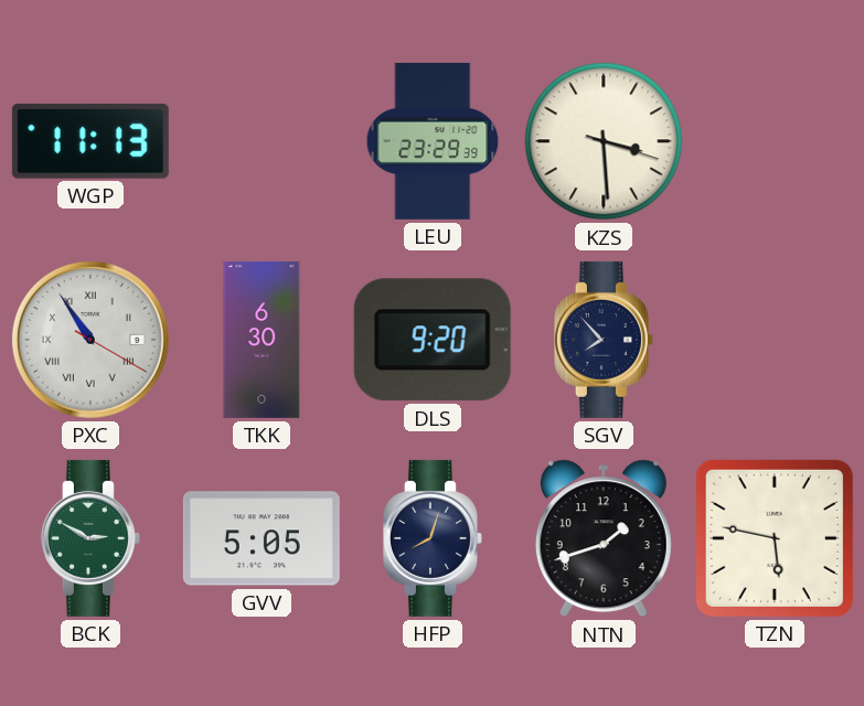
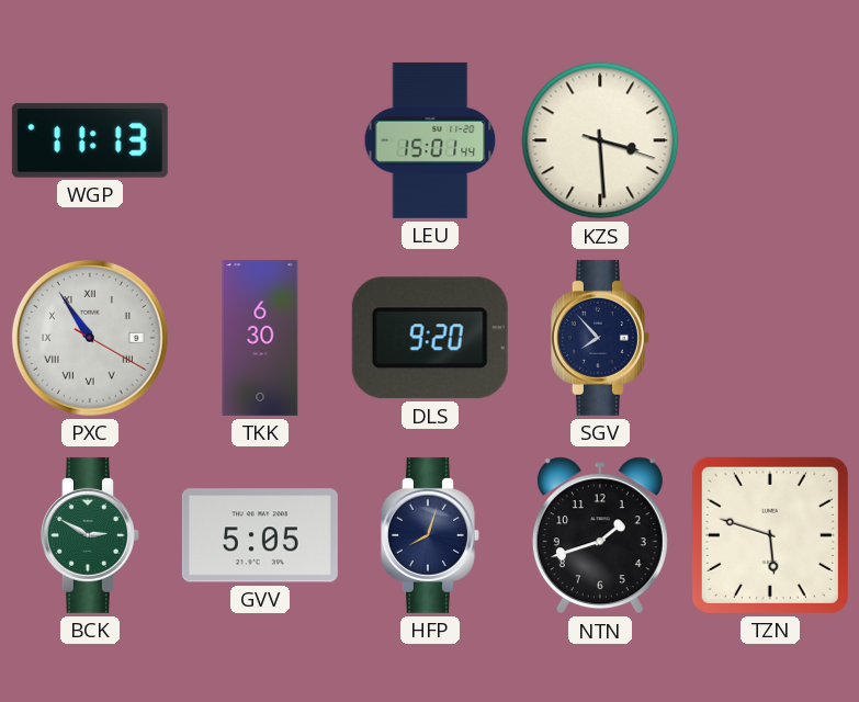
LEU: 23:29 -> 15:01 (430, 140)
TZN: 5:47 -> 5:48 (770, 535)
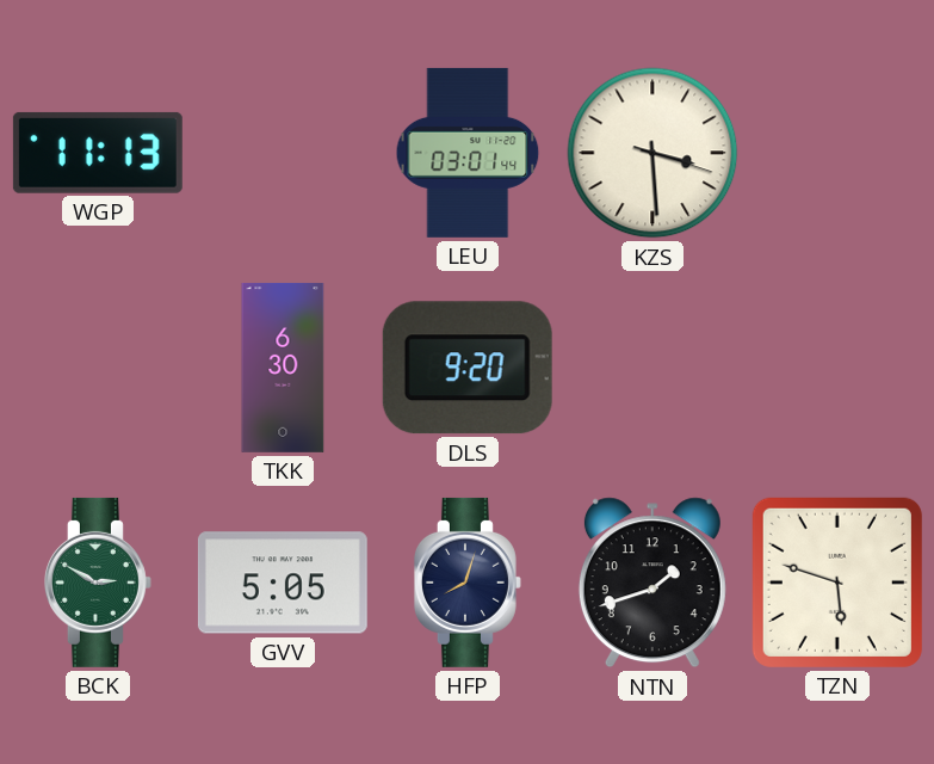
LEU: 15:01 -> 03:01 (468, 153)
PXC: 10:54 -> none (90, 338)
SGV: 7:53 -> none (600, 338)
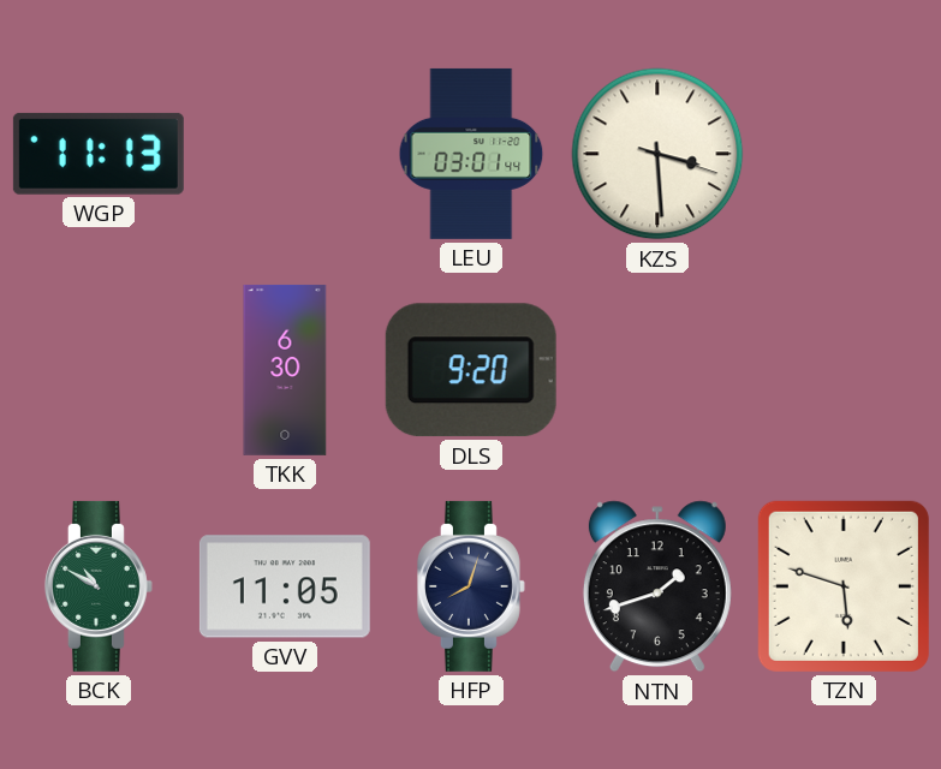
BCK: 2:50 -> 10:50 (99, 586)
GVV: 5:05 -> 11:05 (285, 586)
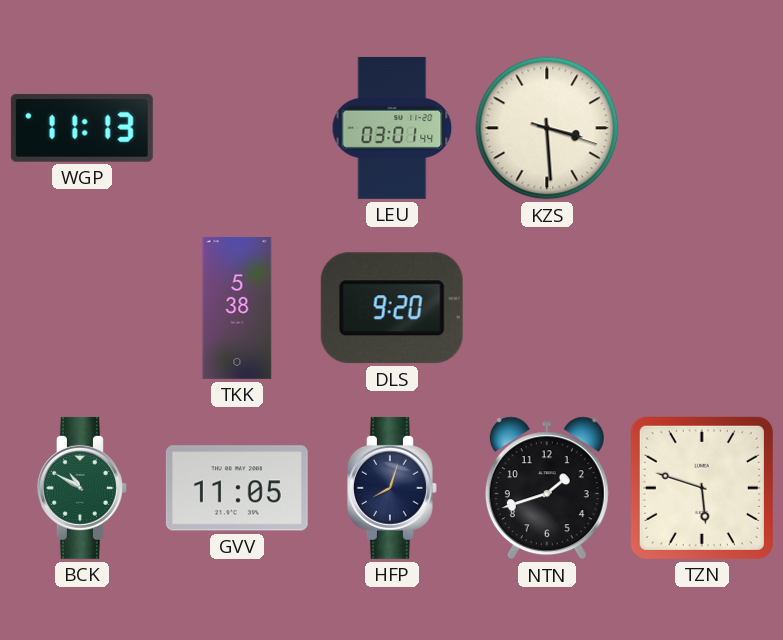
TKK: 6:30 -> 5:38 (237, 308)
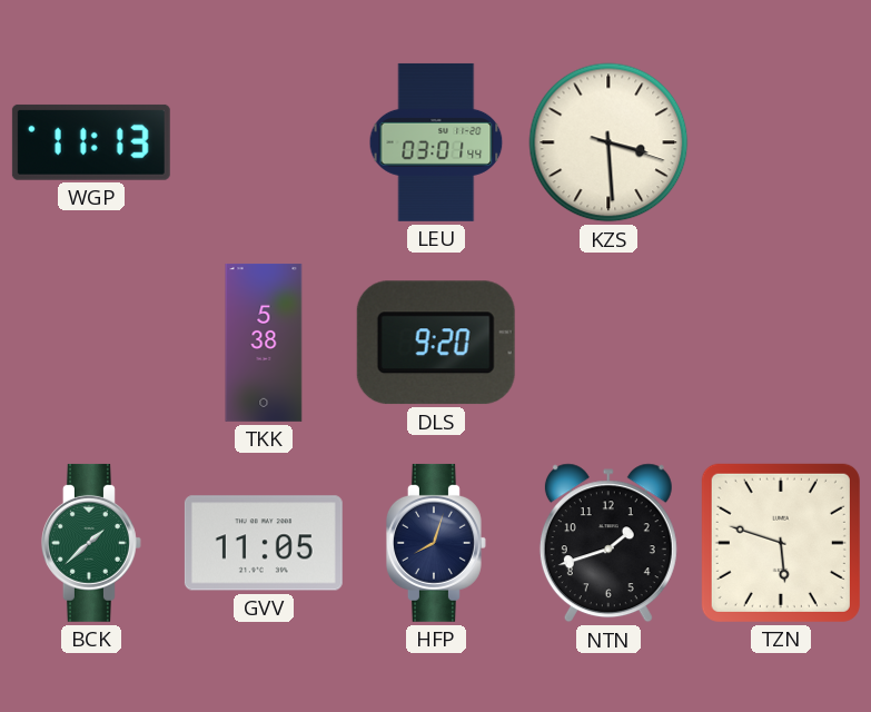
BCK: 10:50 -> 1:38 (91, 543)
